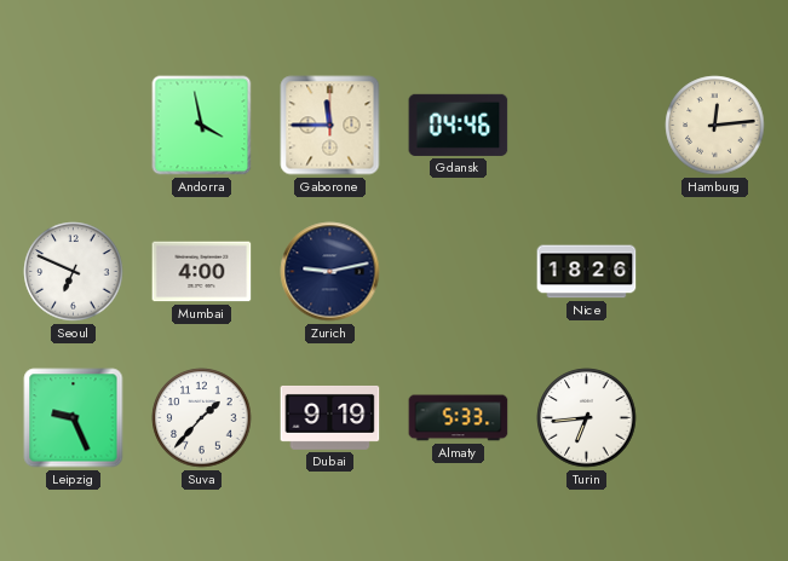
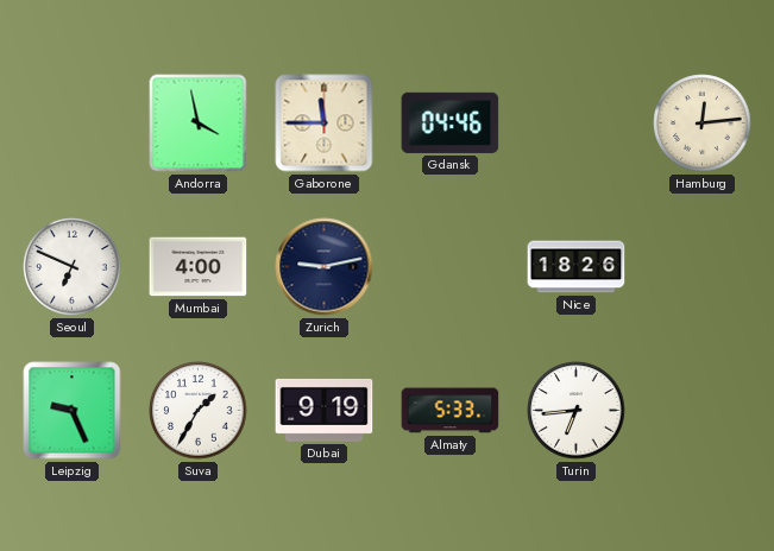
Suva: 1:37 -> 1:35 (199, 411)
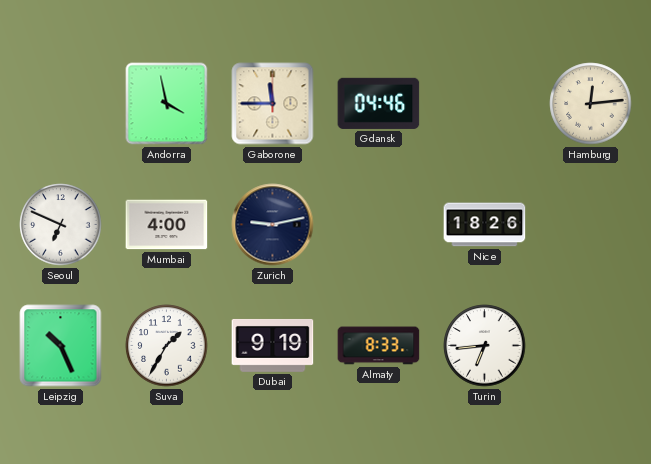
Leipzig: 9:26 -> 10:26 (61, 346)
Almaty: 5:33 -> 8:33 (379, 346)
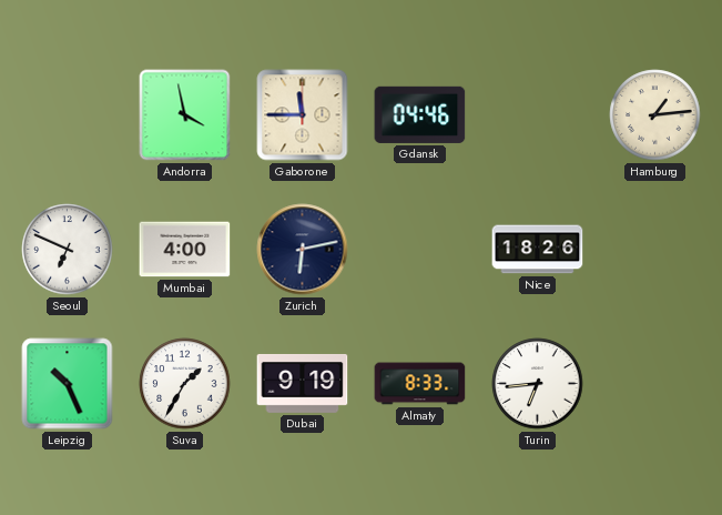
Hamburg: 12:14 -> 1:14 (655, 115)
Zurich: 9:13 -> 6:13 (303, 250)
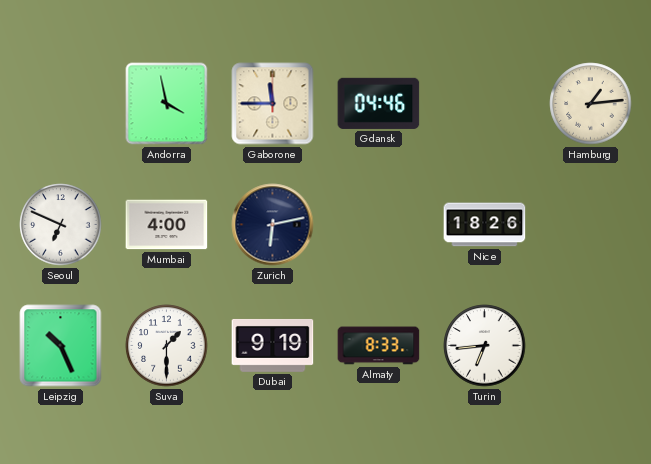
Suva: 1:35 -> 1:30 (167, 346)
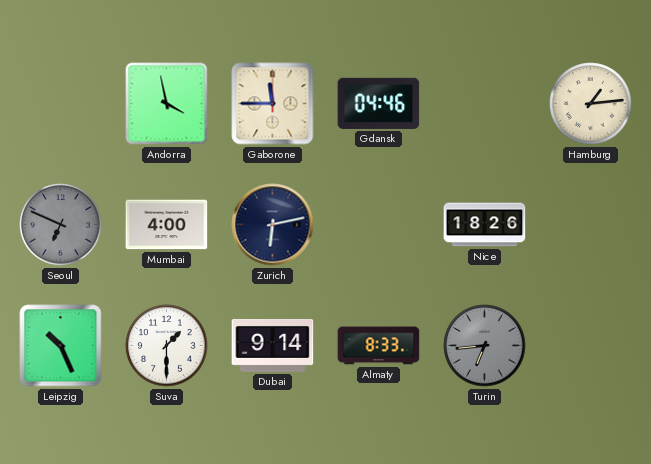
Seoul dial: white -> grey (61, 225)
Dubai: 9:19 -> 9:14 (273, 345)
Turin dial: white -> grey (485, 346)
